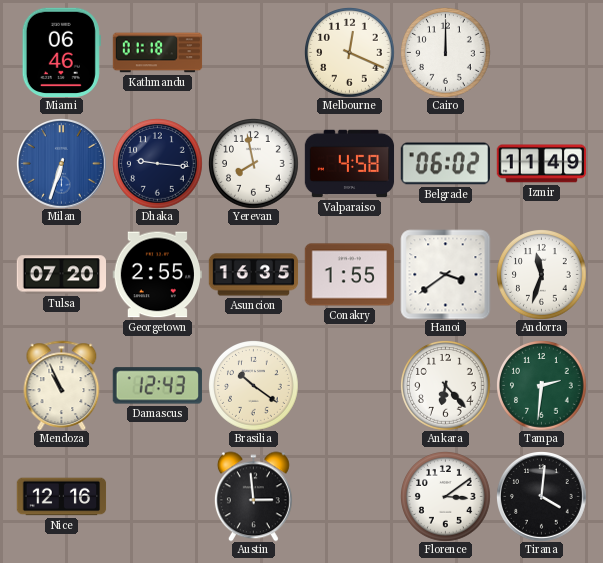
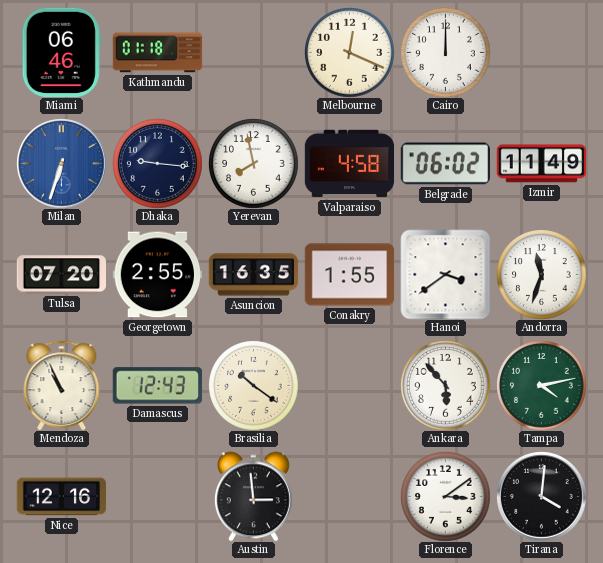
Ankara: 6:23 -> 5:53 (446, 386)
Tampa: 2:31 -> 4:13 (542, 386)
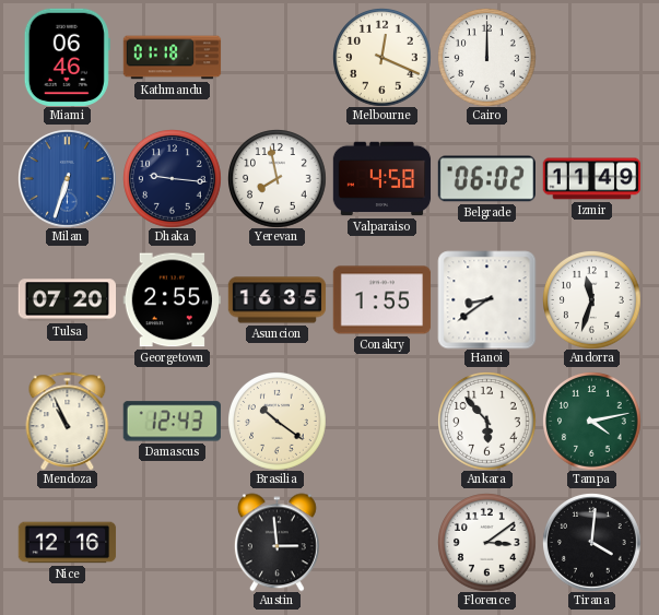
Hanoi: 3:39 -> 8:39 (486, 299)
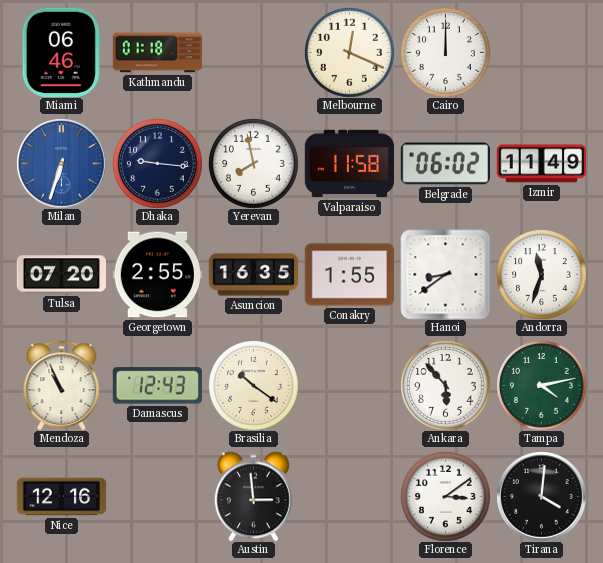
Valparaiso: 4:58 -> 11:58 (349, 164)
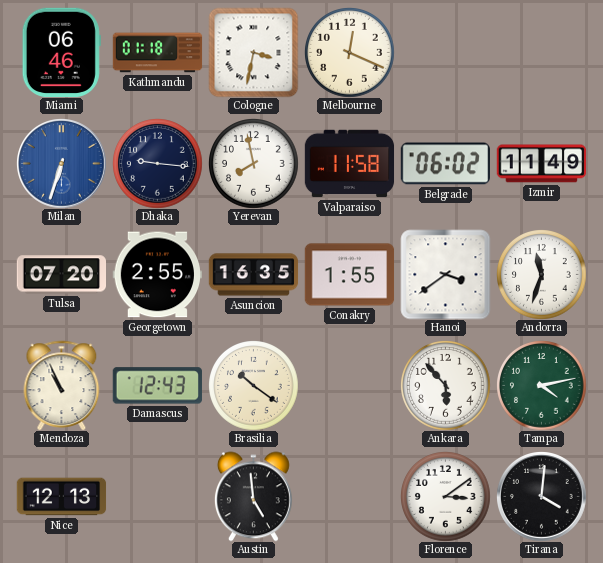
Cologne: none -> 3:32 (253, 52)
Cairo: 12:00 -> none (446, 53)
Hanoi: 8:39 -> 3:39 (445, 274)
Nice: 12:16 -> 12:13 (61, 497)
Austin: 2:59 -> 4:59 (253, 496)
